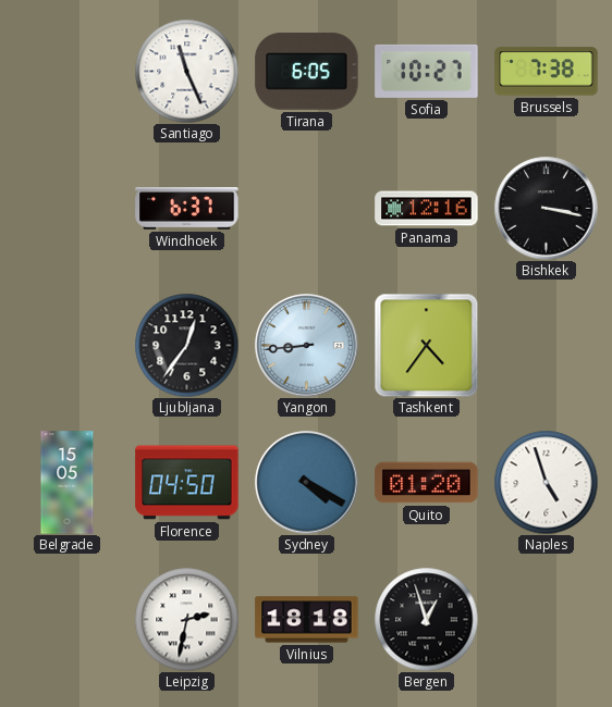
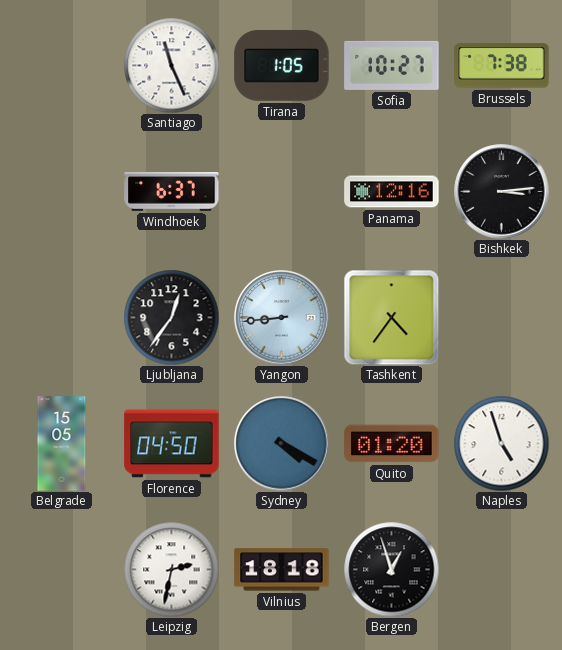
Tirana: 6:05 -> 1:05 (282, 65)
Bishkek: 3:17 -> 3:14 (502, 192)
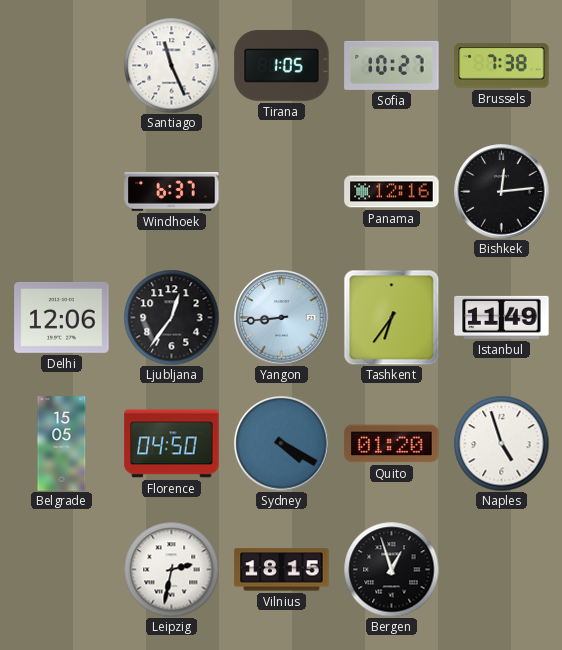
Bishkek: 3:14 -> 12:14 (502, 192)
Delhi: none -> 12:06 (62, 317)
Tashkent: 4:36 -> 6:36 (391, 317)
Istanbul: none -> 11:49 (502, 317)
Vilnius: 18:18 -> 18:15 (282, 570)
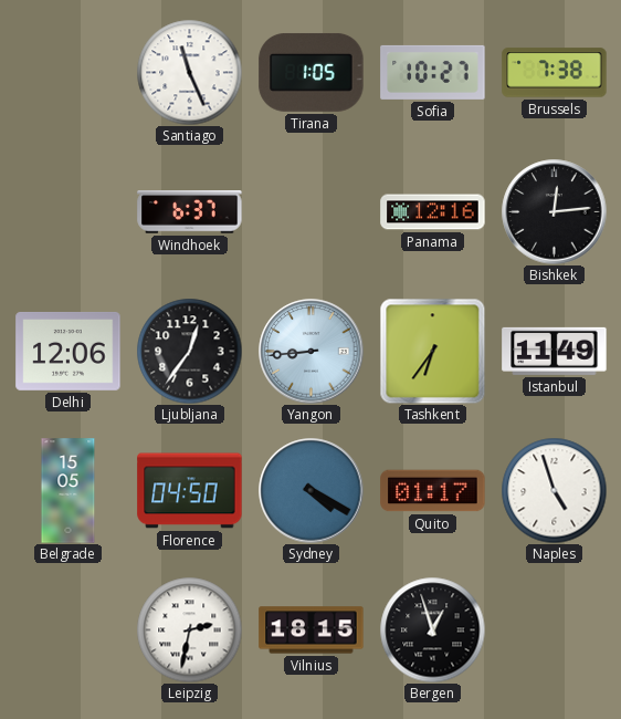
Quito: 01:20 -> 01:17 (433, 491)
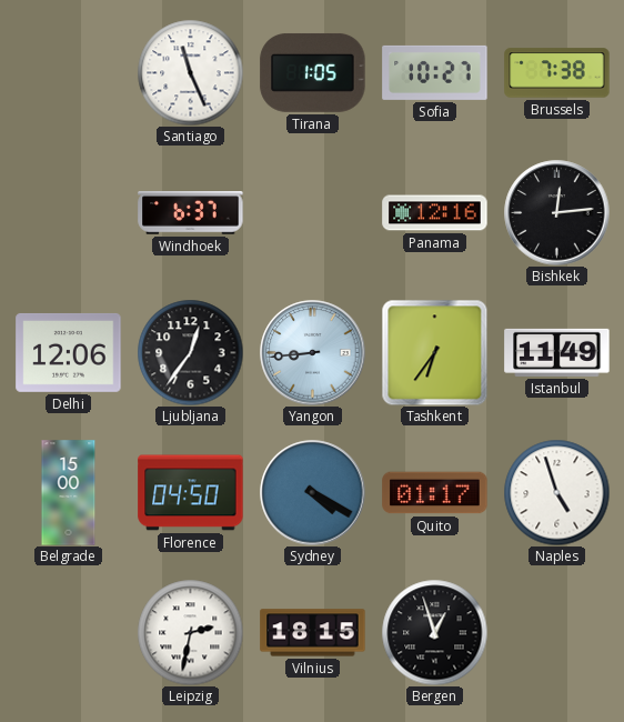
Belgrade: 15:05 -> 15:00 (69, 493)
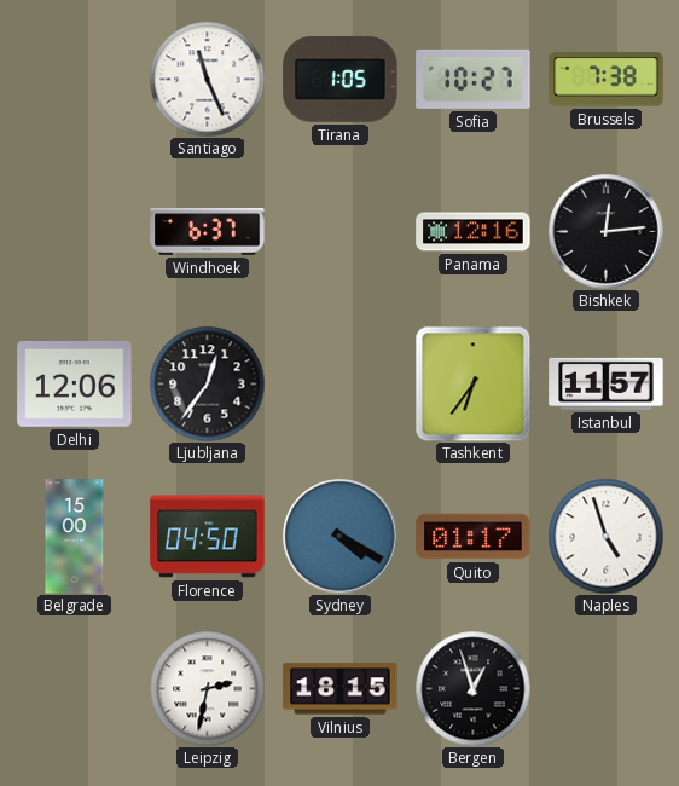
Yangon: 8:44 -> none (313, 353)
Istanbul: 11:49 -> 11:57 (607, 383)
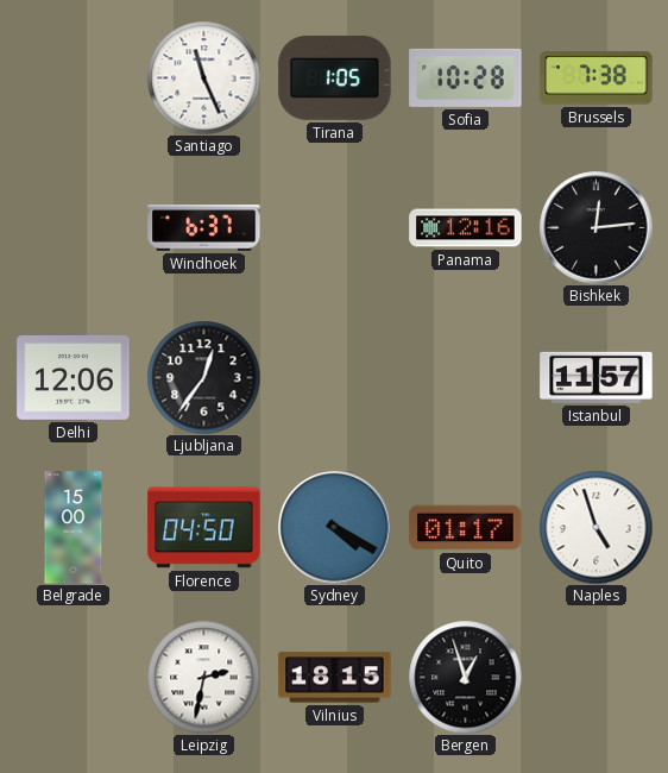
Sofia: 10:27 -> 10:28 (466, 77)
Tashkent: 6:36 -> none (472, 383)
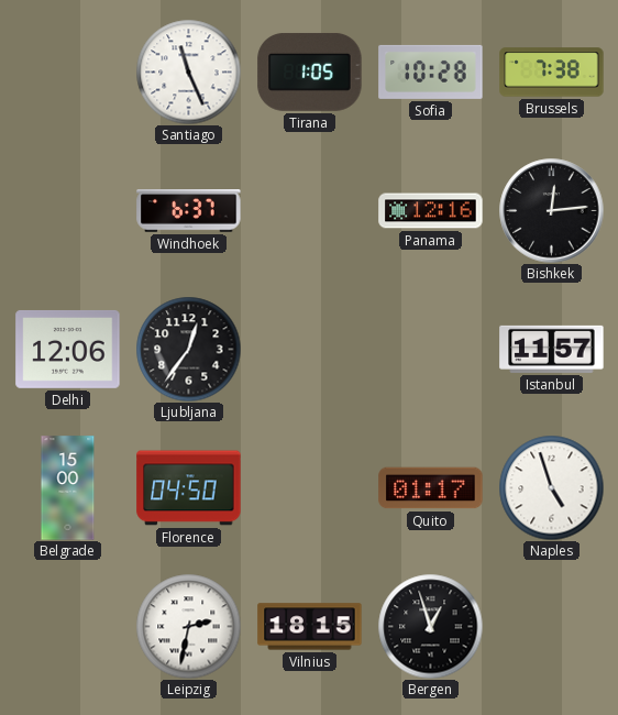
Sydney: 4:20 -> none (335, 528)
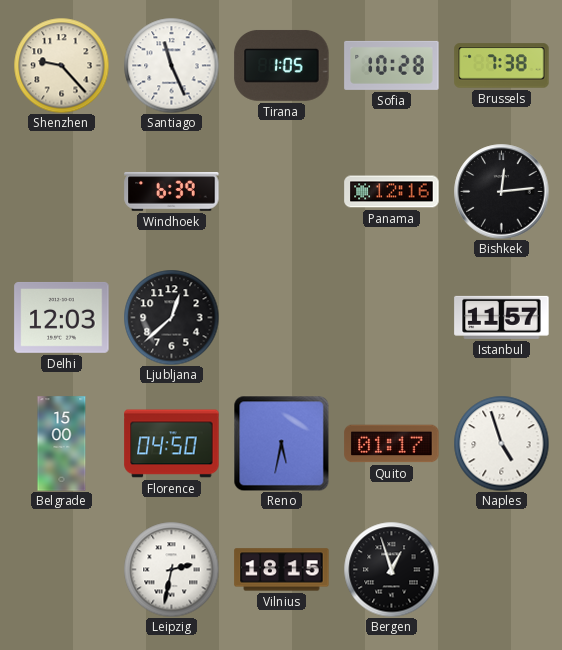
Shenzhen: none -> 9:23 (61, 65)
Windhoek: 6:37 -> 6:39 (172, 192)
Delhi: 12:06 -> 12:03 (62, 317)
Ljubljana: 12:36 -> 12:38 (171, 317)
Reno: none -> 5:32 (281, 443)
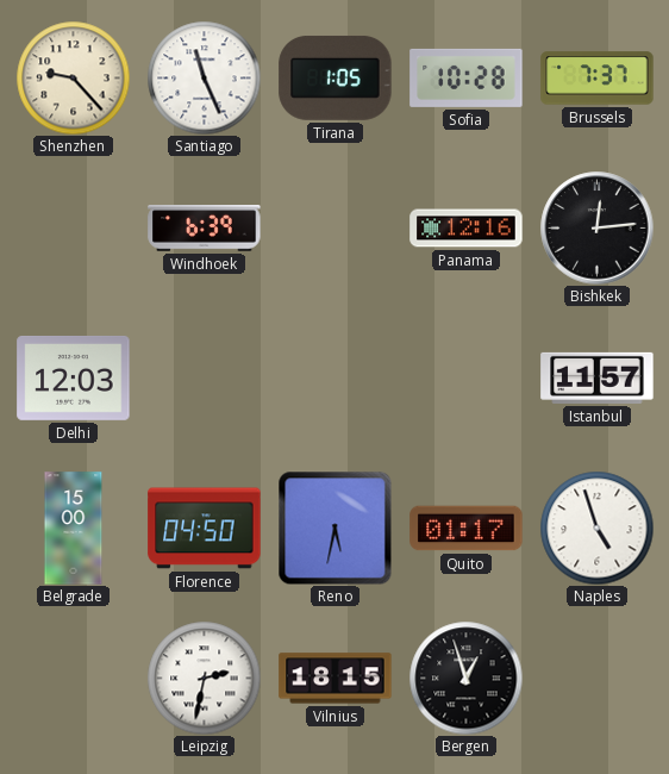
Brussels: 7:38 -> 7:37 (598, 79)
Ljubljana: 12:38 -> none (171, 317)
